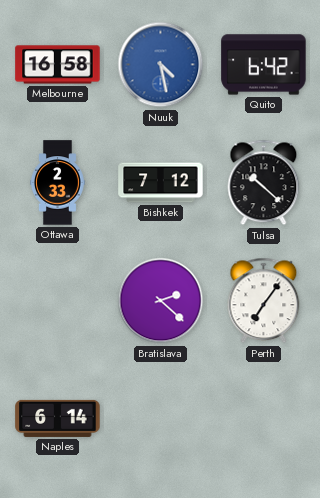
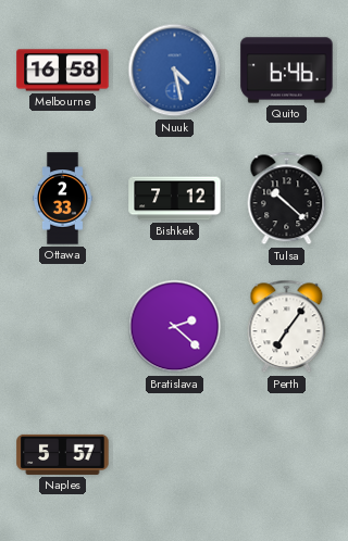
Quito: 6:42 -> 6:46 (287, 71)
Naples: 6:14 -> 5:57 (63, 454)
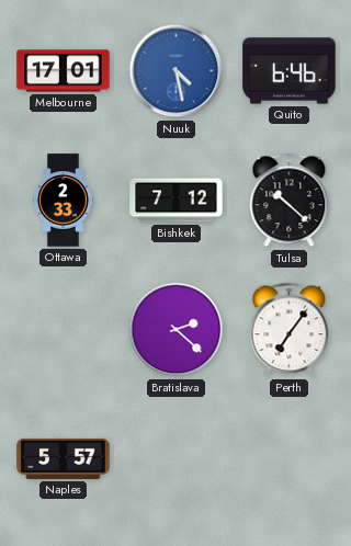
Melbourne: 16:58 -> 17:01 (64, 71)
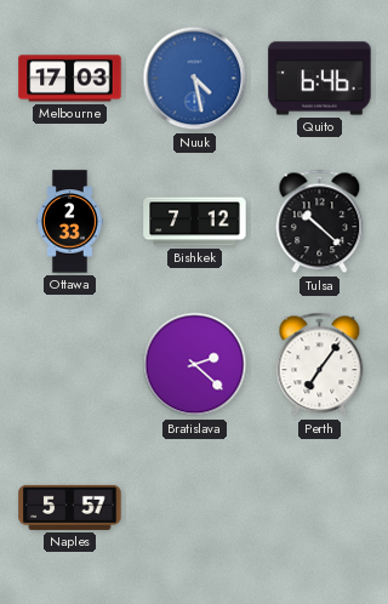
Melbourne: 17:01 -> 17:03 (70, 79)
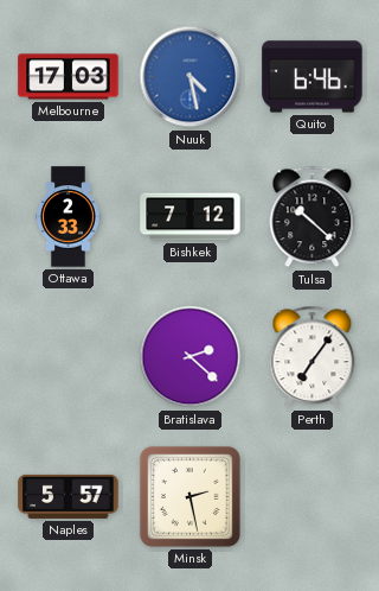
Minsk: none -> 2:28 (189, 496)
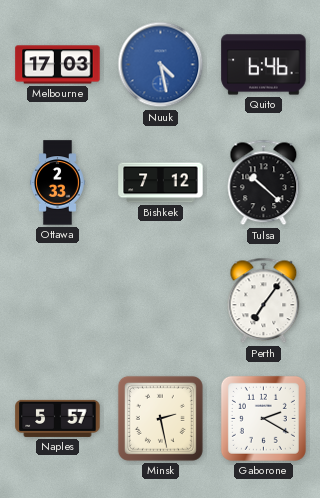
Bratislava: 2:22 -> none (191, 357)
Gaborone: none -> 2:20 (263, 418)
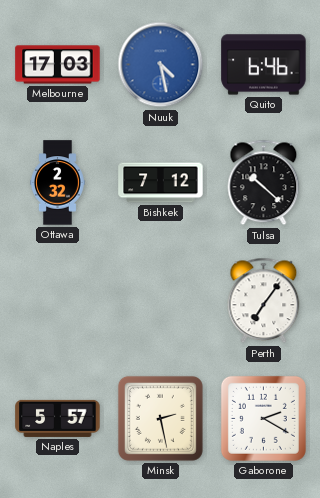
Ottawa: 2:33 -> 2:32 (58, 183)
